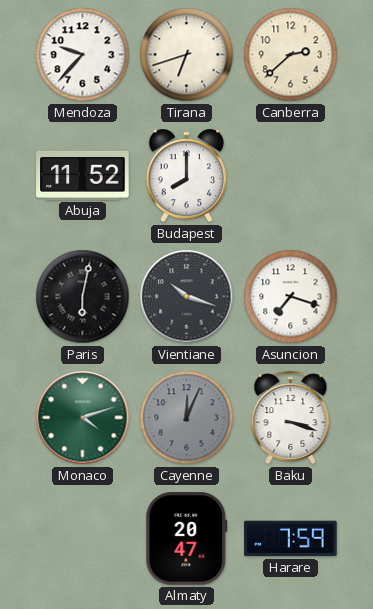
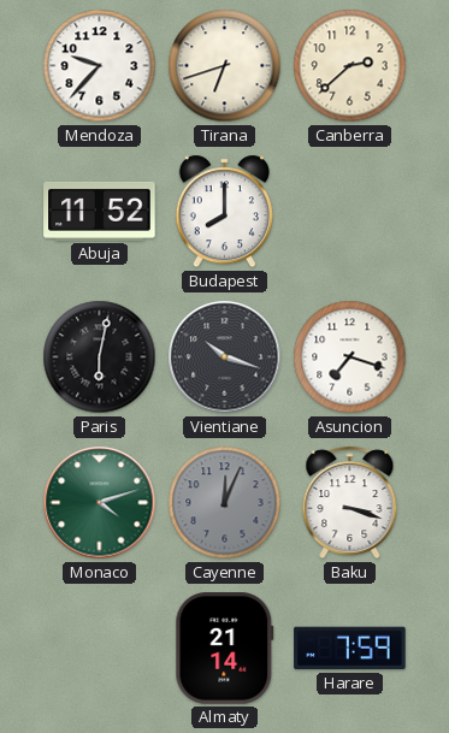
Almaty: 20:47 -> 21:14 (225, 649)
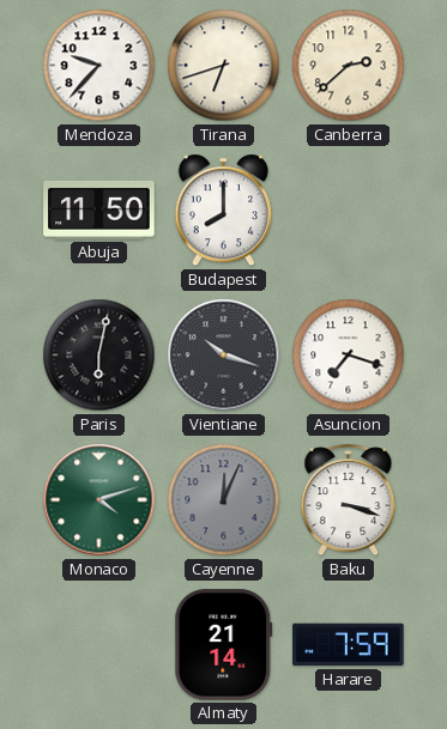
Abuja: 11:52 -> 11:50 (99, 209)
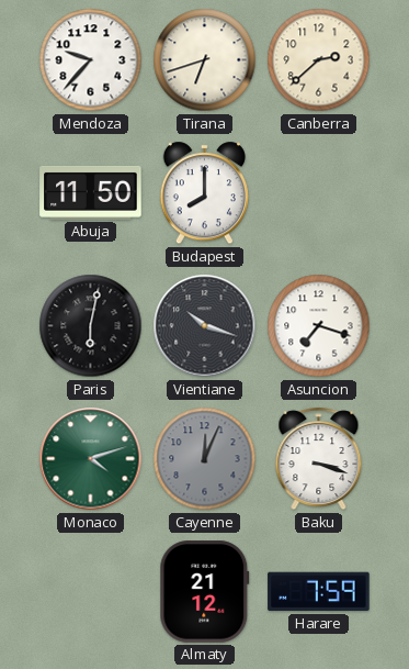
Almaty: 21:14 -> 21:12 (205, 592)
